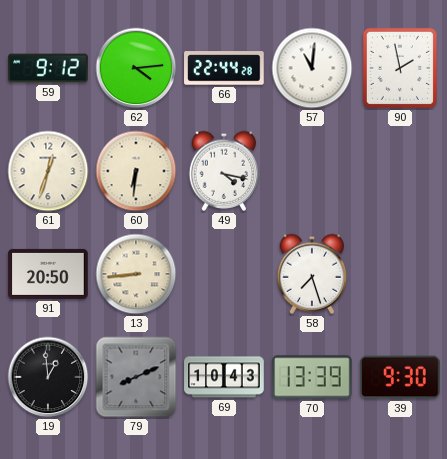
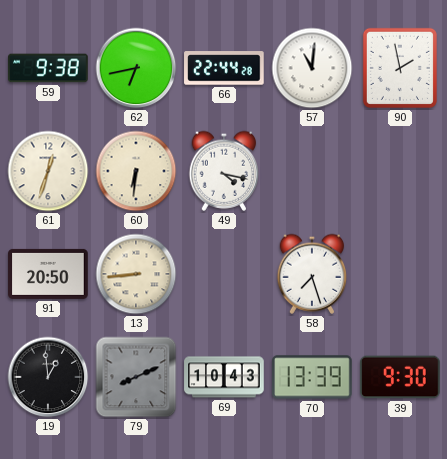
59: 9:12 -> 9:38 (48, 68)
62: 4:14 -> 6:43 (136, 68)
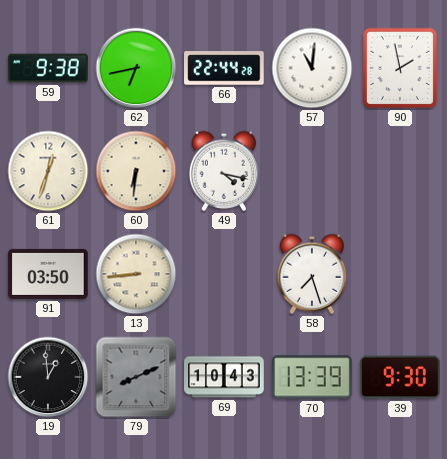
91: 20:50 -> 03:50 (48, 274)
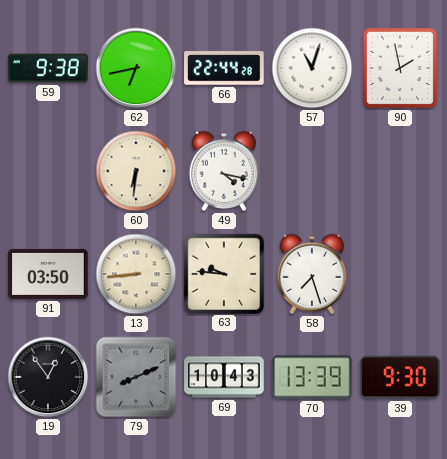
57: 11:01 -> 11:03 (312, 68)
61: 12:33 -> none (48, 171)
63: none -> 9:46 (223, 273)
19: 12:59 -> 12:54 (48, 377)
